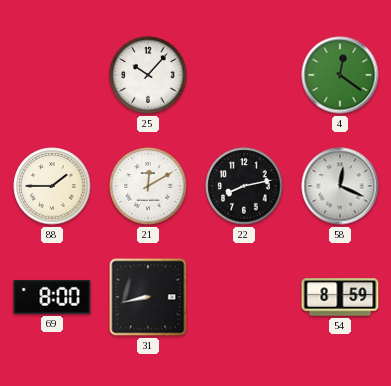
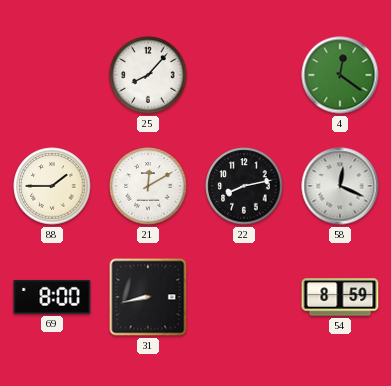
25: 10:07 -> 8:07 (148, 75)
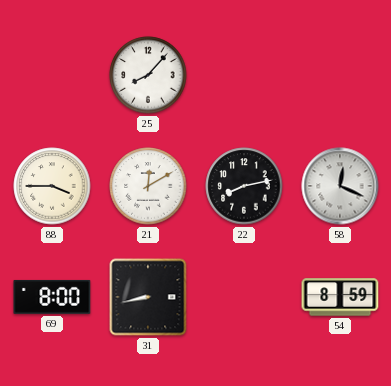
4: 12:21 -> none (340, 75)
88: 1:45 -> 3:45 (52, 186)
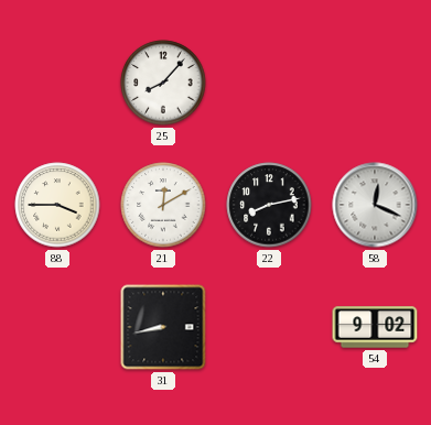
69: 8:00 -> none (52, 297)
54: 8:59 -> 9:02 (375, 327)
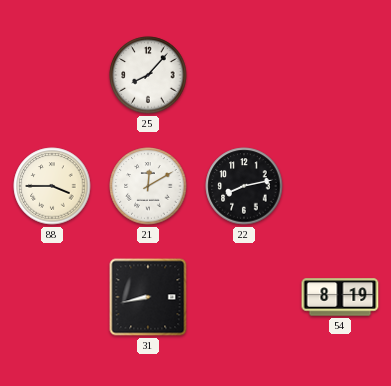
58: 12:19 -> none (375, 205)
54: 9:02 -> 8:19 (340, 297)
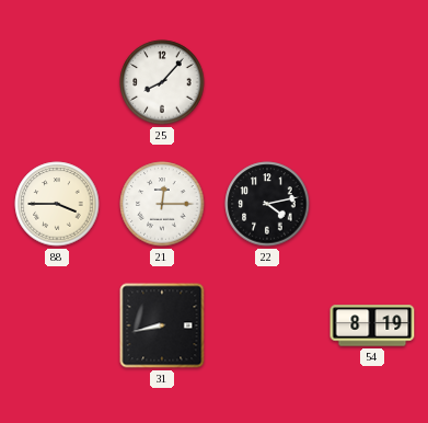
21: 12:10 -> 12:15 (162, 204)
22: 8:13 -> 4:13 (267, 204)
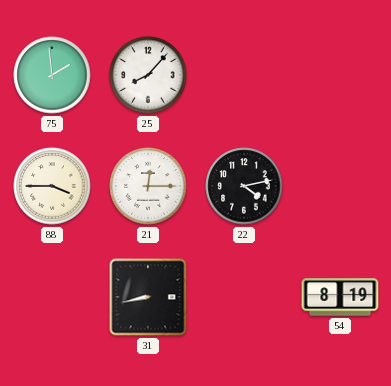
75: none -> 1:59 (52, 75)
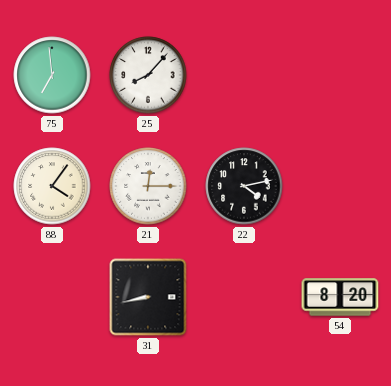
75: 1:59 -> 6:59 (52, 75)
88: 3:45 -> 4:06 (52, 186)
54: 8:19 -> 8:20 (340, 297)
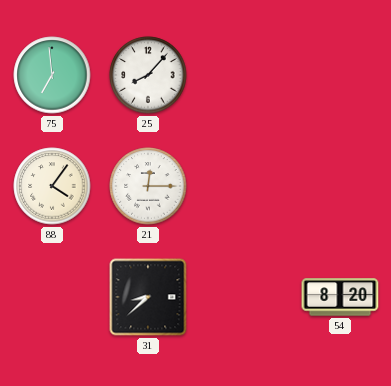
22: 4:13 -> none (244, 186)
31: 8:43 -> 8:38 (148, 297)
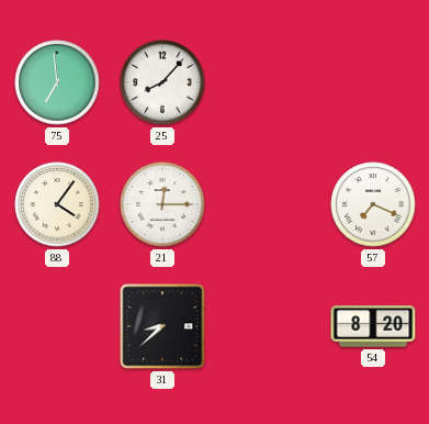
57: none -> 7:19 (373, 204)
